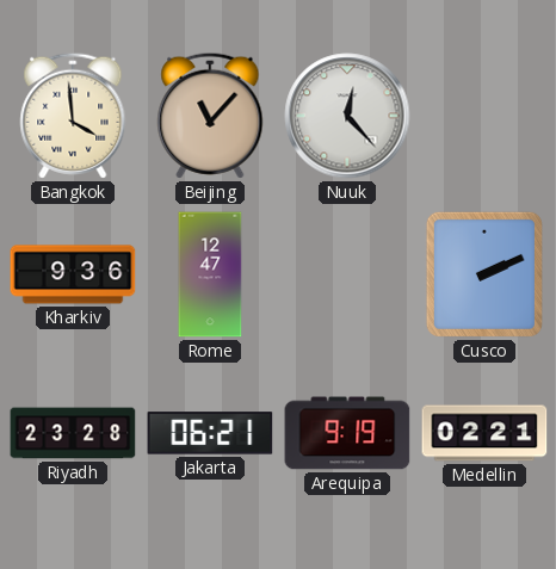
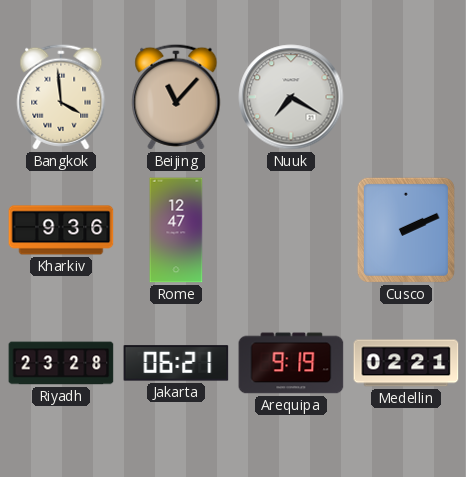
Nuuk: 12:23 -> 7:20 (291, 97)
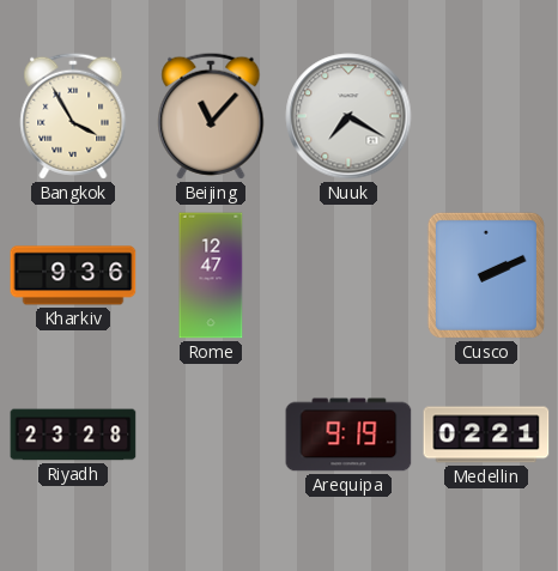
Bangkok: 3:59 -> 3:55 (73, 116)
Jakarta: 06:21 -> none (176, 363)
